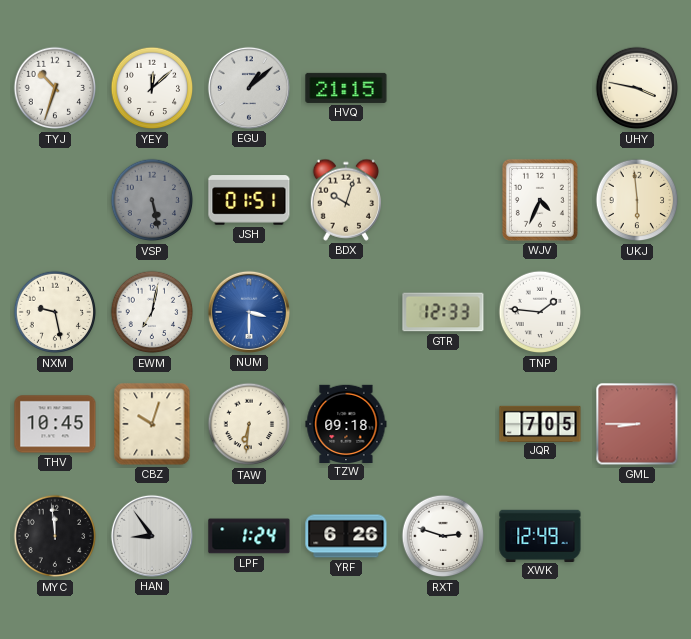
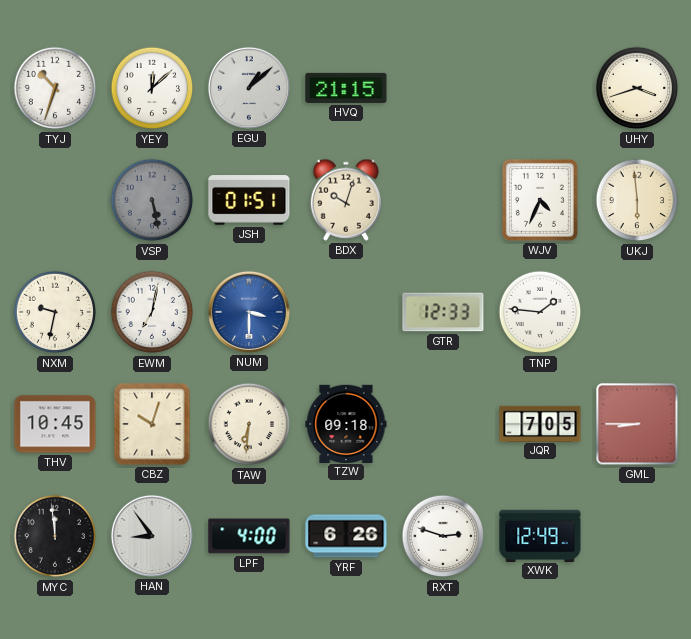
UHY: 3:47 -> 3:42 (637, 88)
NXM: 9:28 -> 9:32 (55, 312)
LPF: 1:24 -> 4:00 (249, 536)
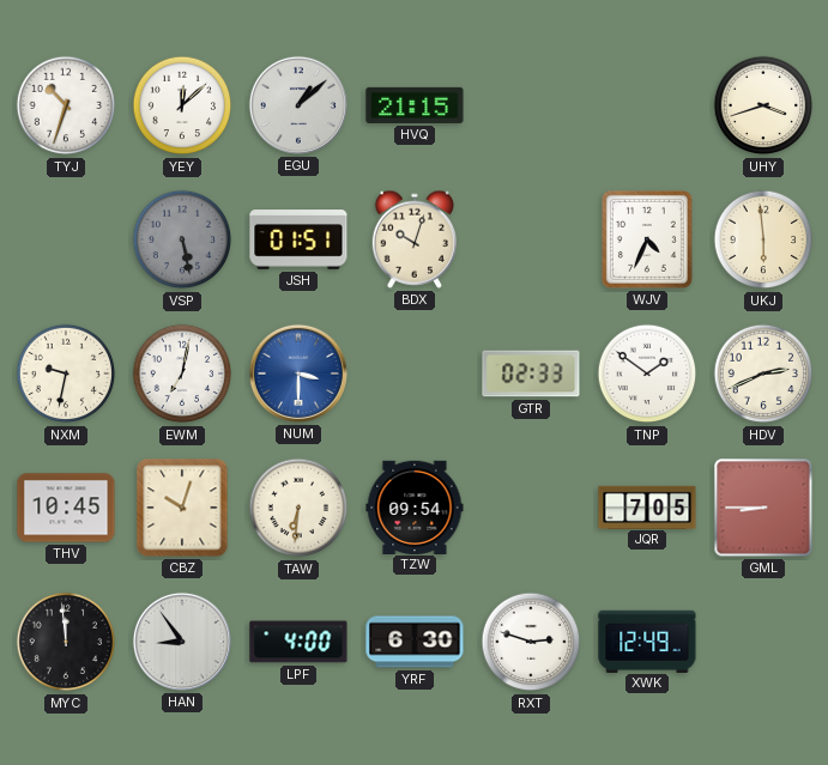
GTR: 12:33 -> 02:33 (531, 374)
TNP: 1:46 -> 1:51 (647, 374)
HDV: none -> 2:41 (763, 374)
TZW: 09:18 -> 09:54 (415, 506)
YRF: 6:26 -> 6:30 (415, 642)
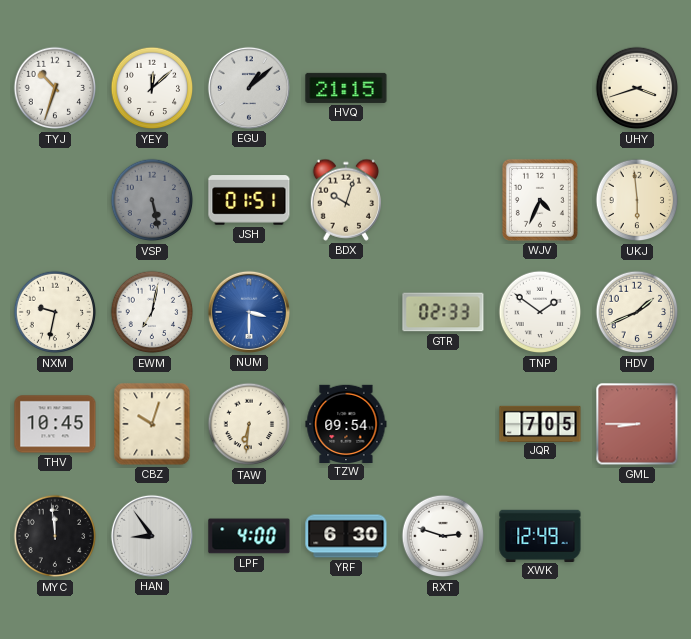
HDV: 2:41 -> 1:41 (637, 312)
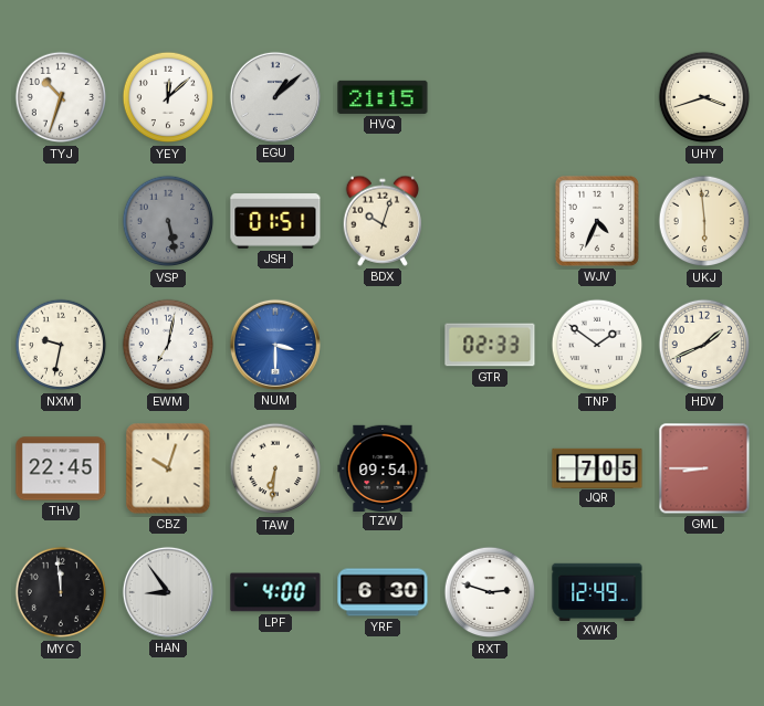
THV: 10:45 -> 22:45 (61, 468)
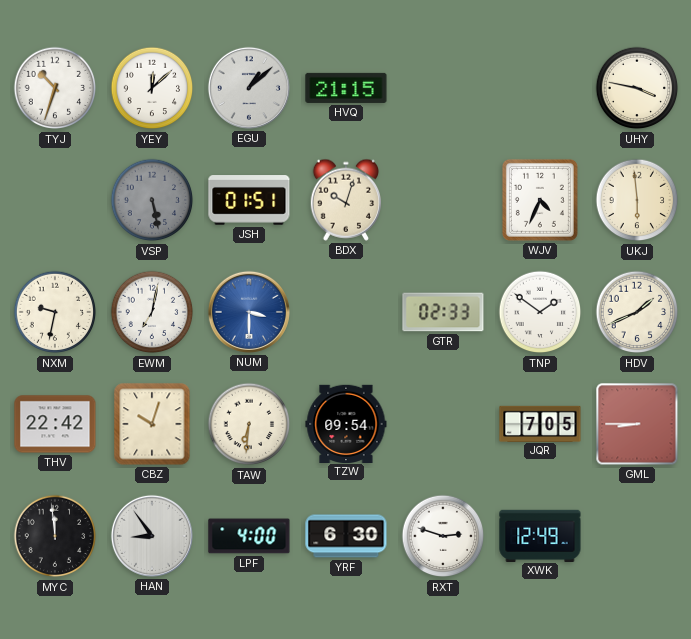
UHY: 3:42 -> 3:47 (637, 88)
THV: 22:45 -> 22:42 (55, 424)
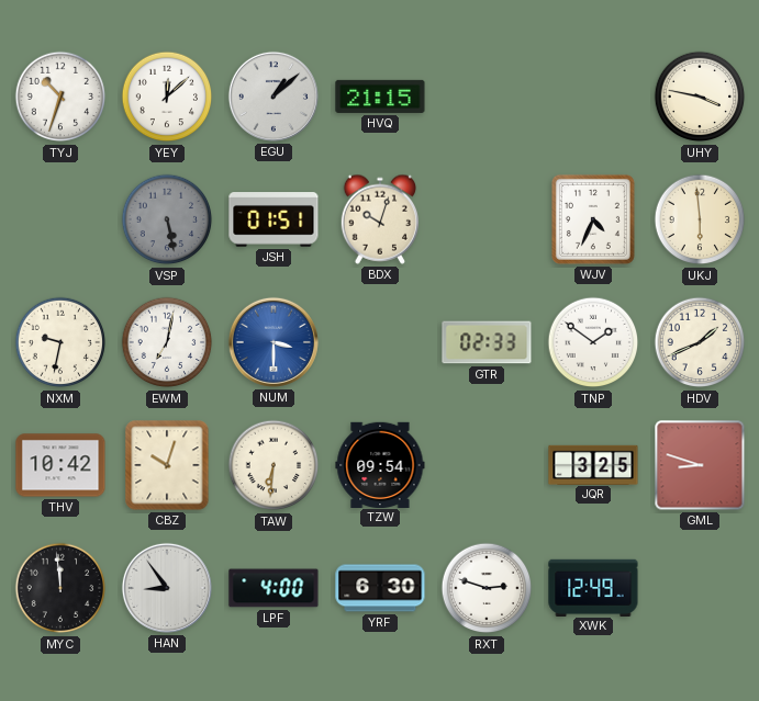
THV: 22:42 -> 10:42 (60, 465)
JQR: 7:05 -> 3:25 (593, 464)
GML: 8:45 -> 8:48 (700, 465)
